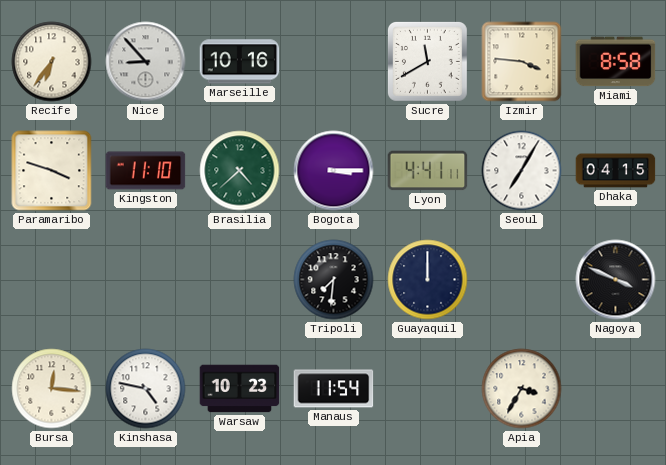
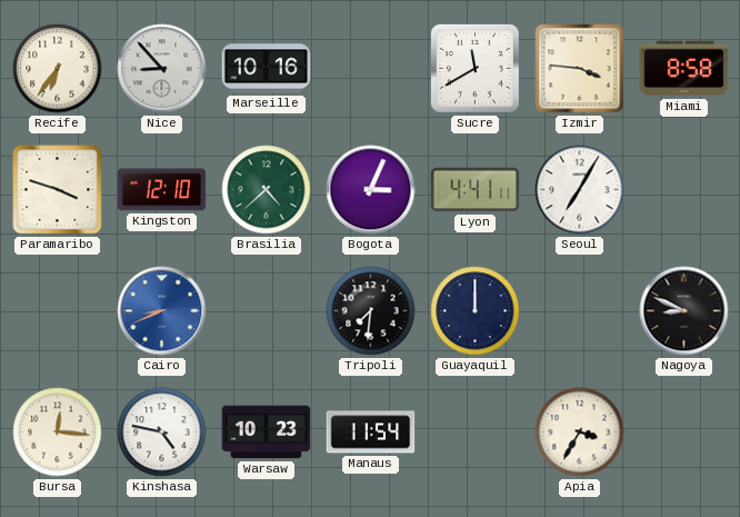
Kingston: 11:10 -> 12:10 (162, 190)
Bogota: 3:15 -> 3:04 (371, 190)
Dhaka: 04:15 -> none (616, 171)
Cairo: none -> 8:41 (162, 311)
Nagoya: 3:49 -> 8:49 (684, 311)
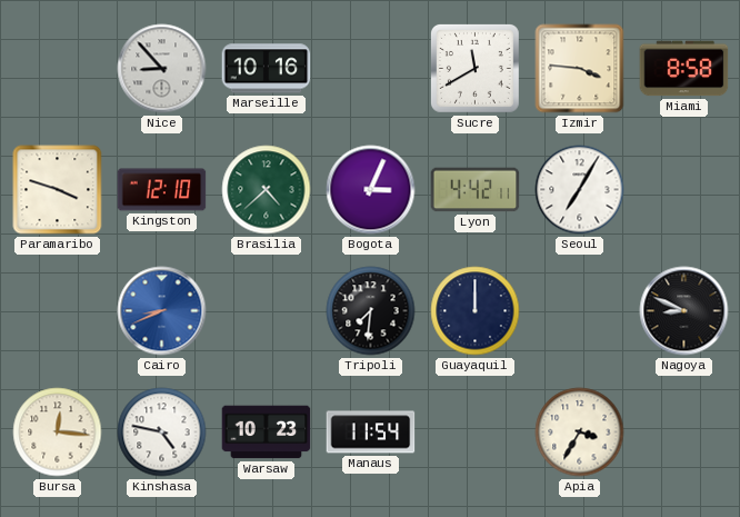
Recife: 6:36 -> none (58, 69)
Lyon: 4:41 -> 4:42 (476, 190)
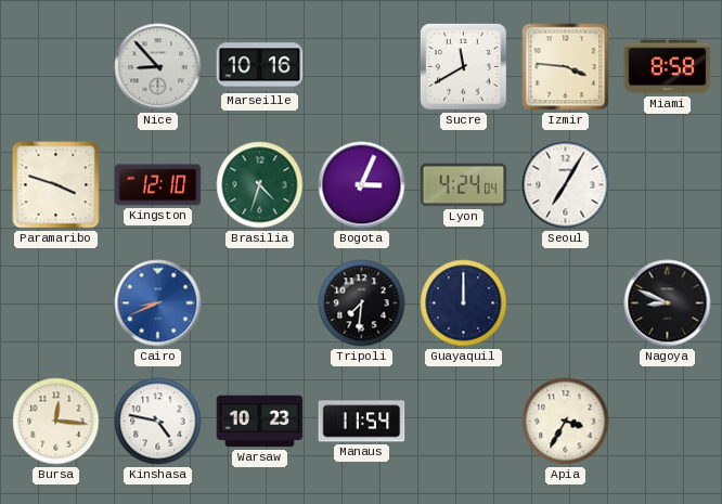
Brasilia: 4:38 -> 4:33 (260, 185)
Lyon: 4:42 -> 4:24 (464, 185)
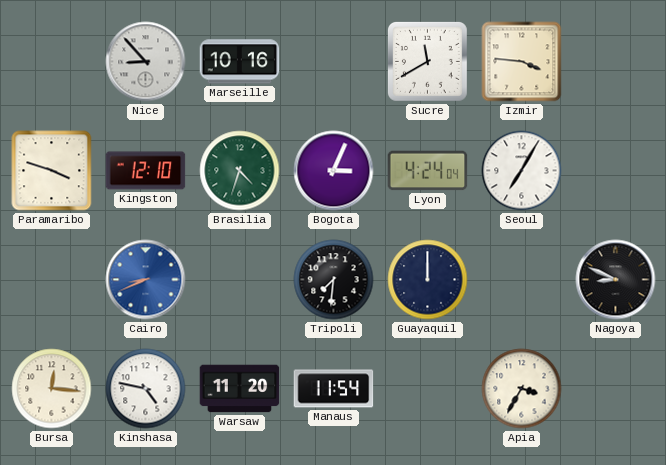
Miami: 8:58 -> none (668, 67)
Warsaw: 10:23 -> 11:20 (240, 389)
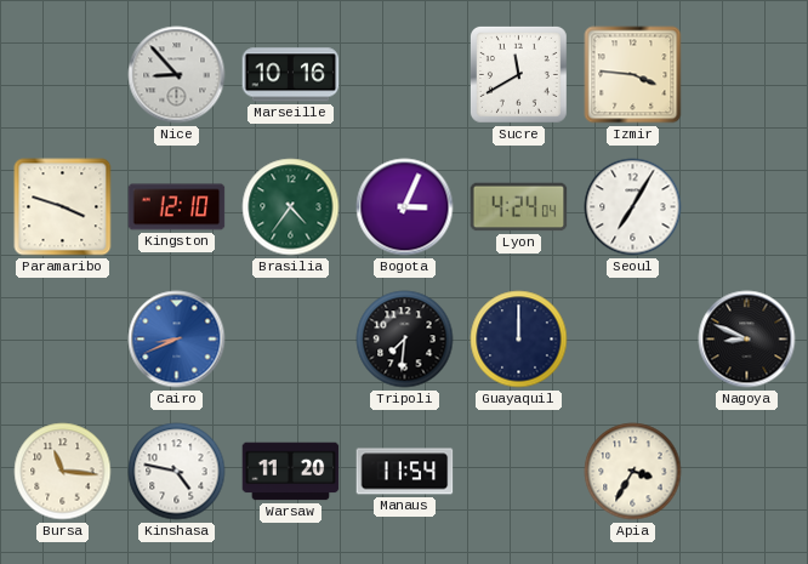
Brasilia: 4:33 -> 4:36 (291, 207)
Bursa: 12:16 -> 11:16 (63, 472)
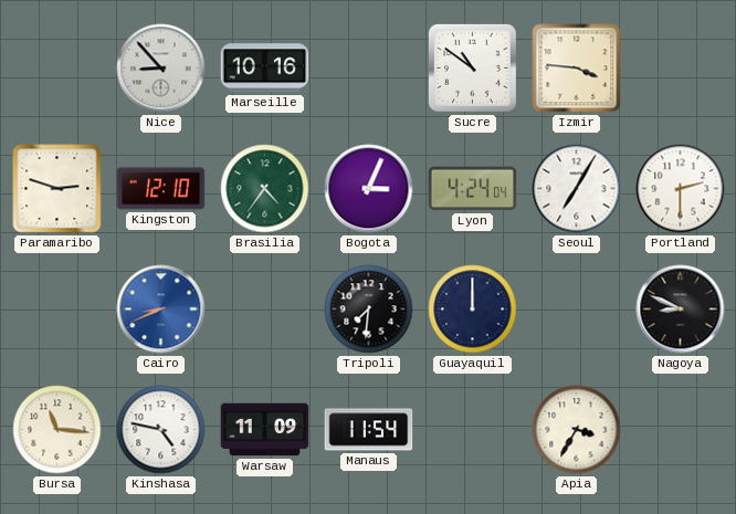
Sucre: 11:40 -> 10:51 (472, 67)
Paramaribo: 3:48 -> 2:48 (57, 189)
Portland: none -> 2:30 (681, 189)
Warsaw: 11:20 -> 11:09 (265, 430)
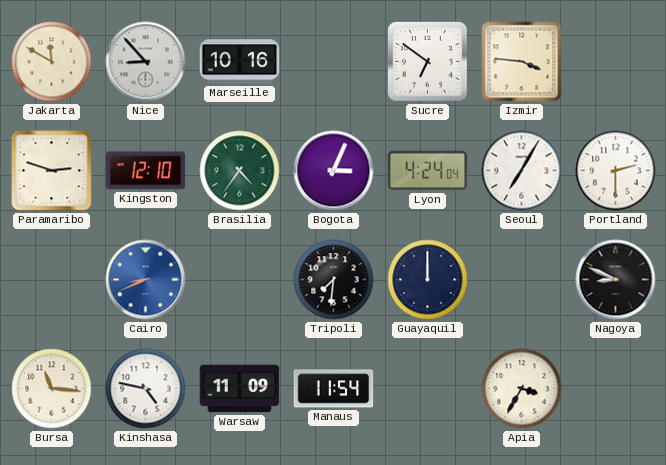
Jakarta: none -> 11:50 (52, 62)
Sucre: 10:51 -> 6:51 (427, 61)
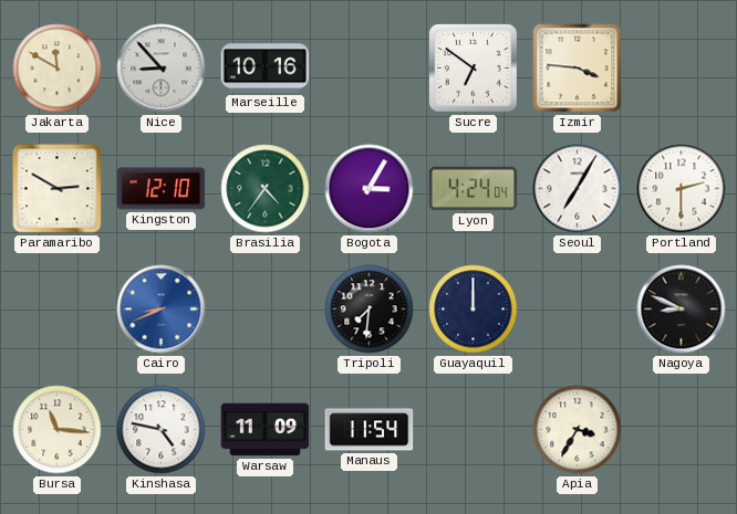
Paramaribo: 2:48 -> 2:50 (58, 189)
Bogota: 3:04 -> 3:05 (370, 189)
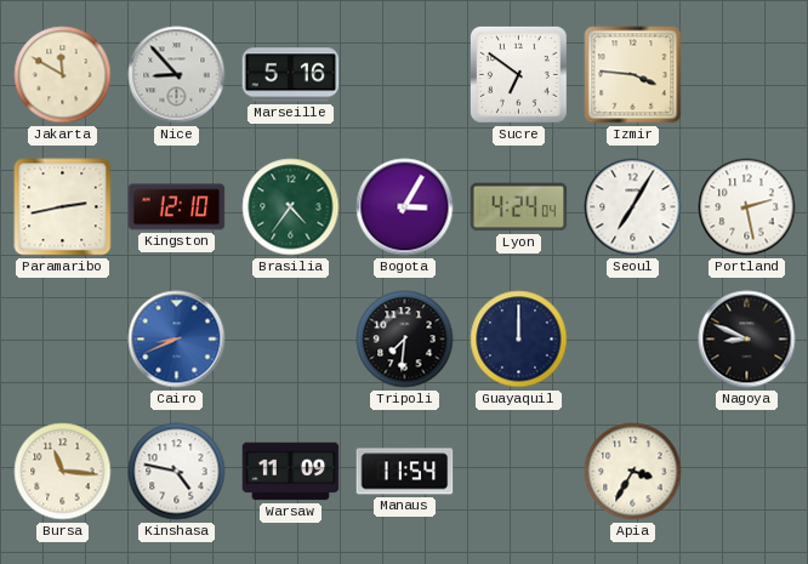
Marseille: 10:16 -> 5:16 (291, 75)
Paramaribo: 2:50 -> 2:43 (63, 207)
Portland: 2:30 -> 2:28 (747, 207)
